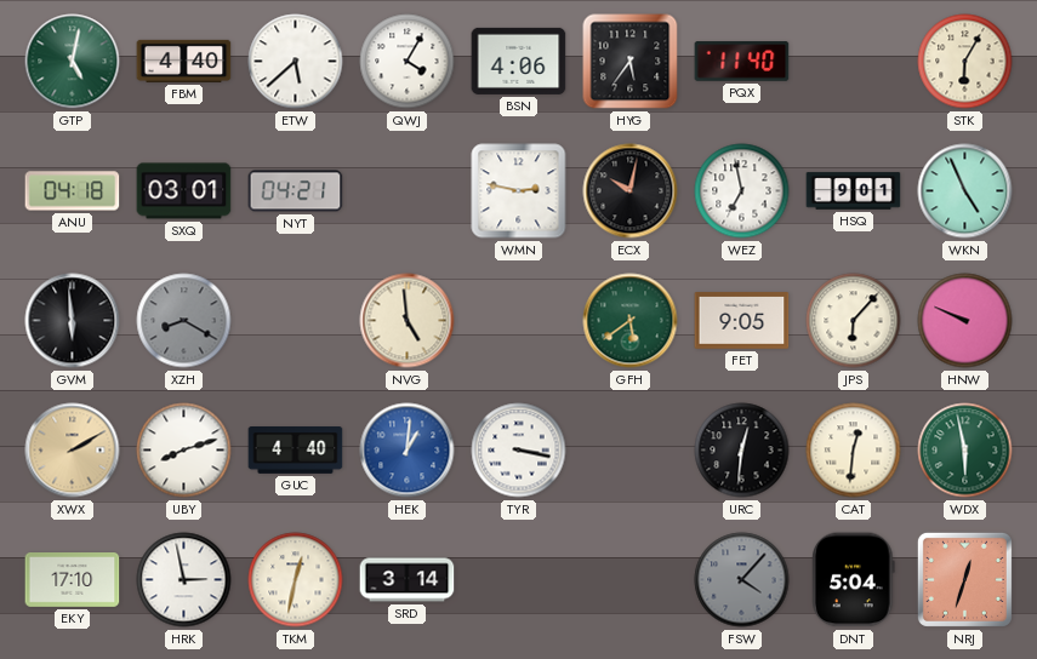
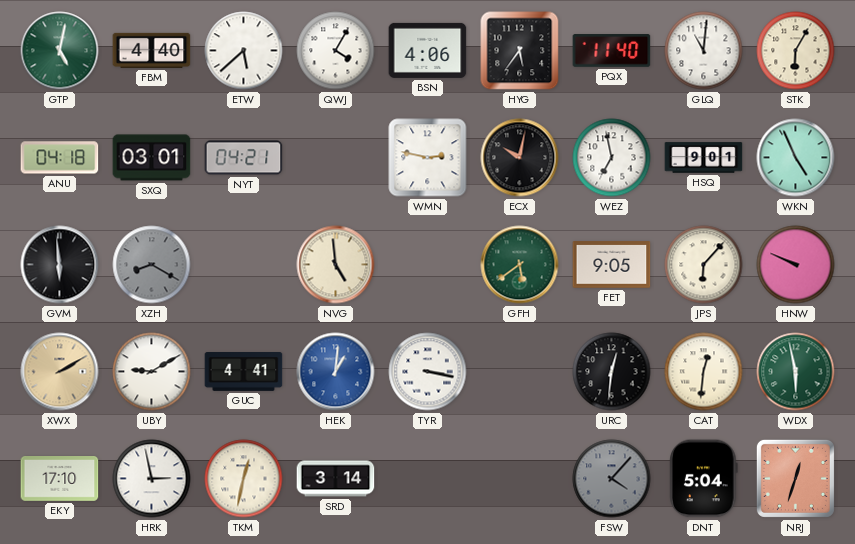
GLQ: none -> 11:01 (704, 51)
UBY: 8:12 -> 9:10 (152, 372)
GUC: 4:40 -> 4:41 (244, 372)
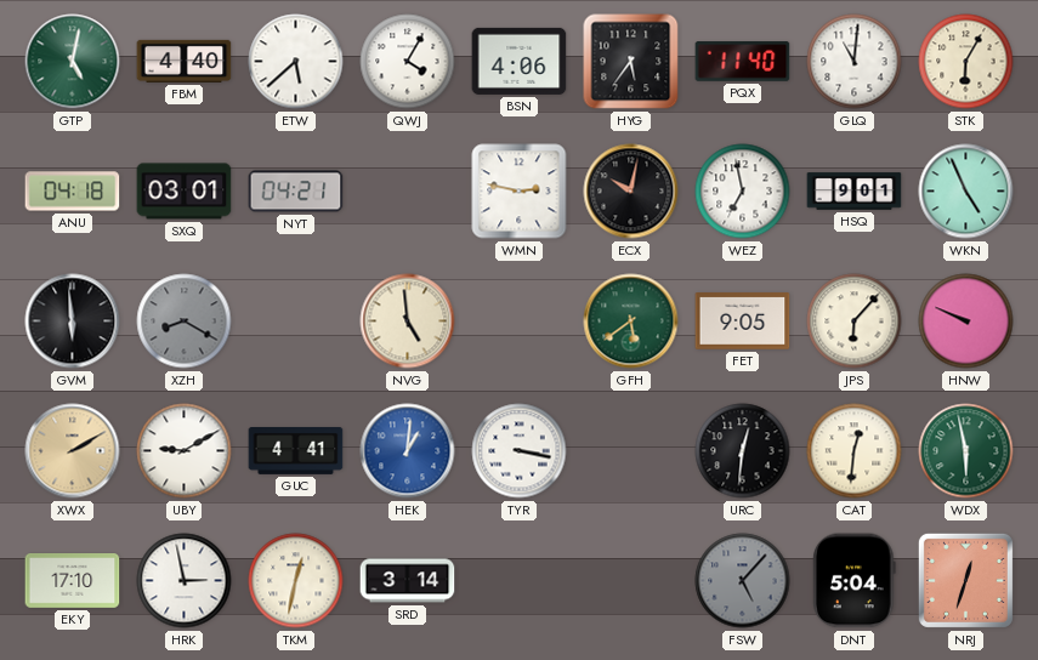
FSW: 4:07 -> 5:07 (743, 581)
